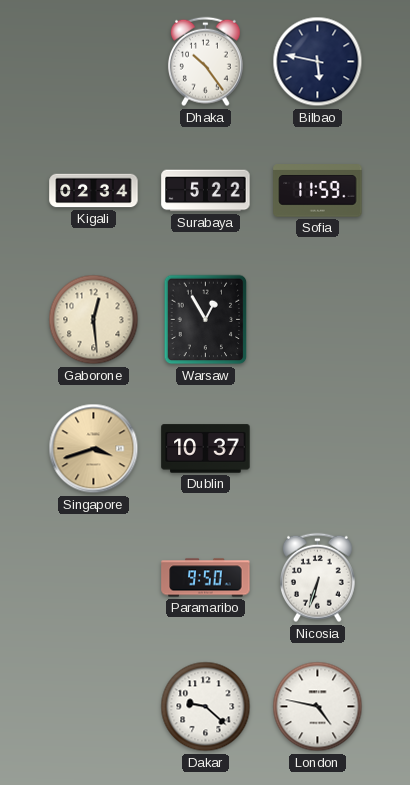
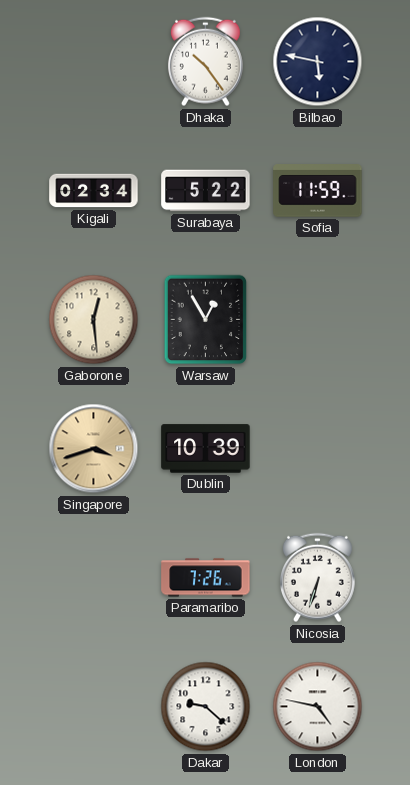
Dublin: 10:37 -> 10:39 (206, 449)
Paramaribo: 9:50 -> 7:26 (206, 578)
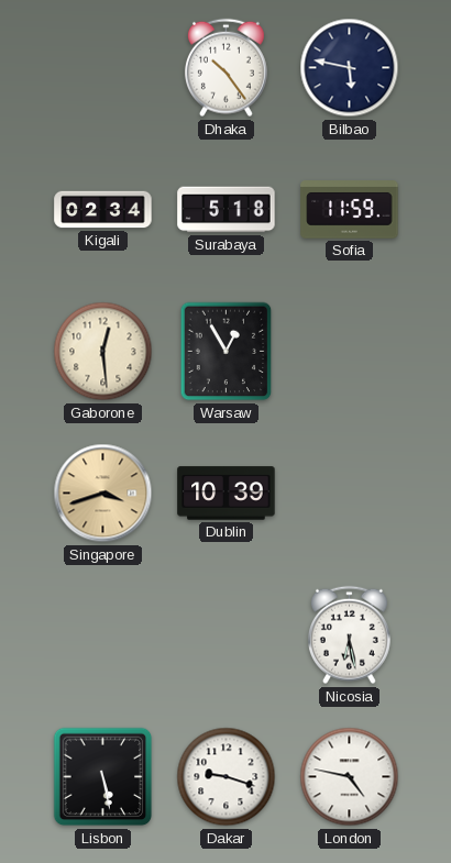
Surabaya: 5:22 -> 5:18 (227, 210)
Paramaribo: 7:26 -> none (206, 578)
Nicosia: 6:33 -> 6:28 (349, 635)
Lisbon: none -> 5:28 (103, 777)
Dakar: 9:22 -> 9:18 (227, 777)
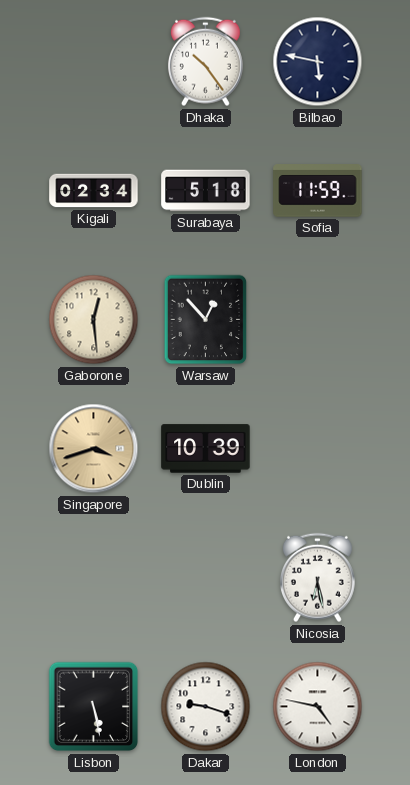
Warsaw: 12:55 -> 12:53 (206, 320)
